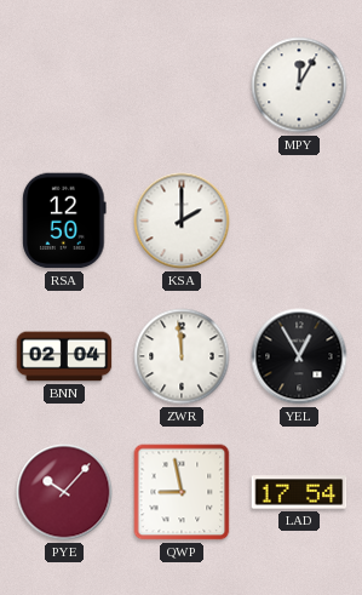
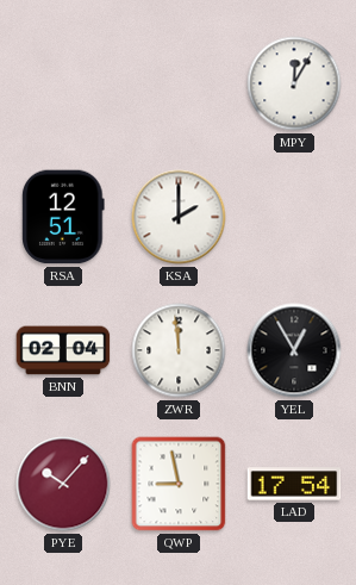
RSA: 12:50 -> 12:51 (63, 217)
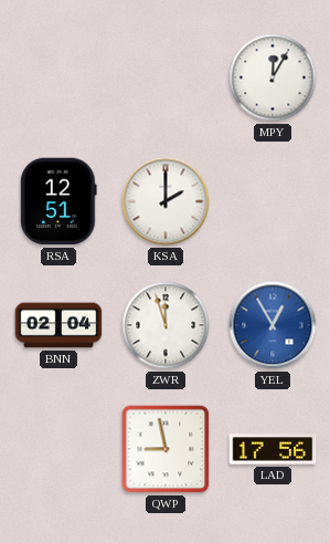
ZWR: 11:59 -> 11:57 (166, 325)
YEL dial: black -> blue (273, 325)
PYE: 10:07 -> none (63, 484)
LAD: 17:54 -> 17:56 (273, 449)
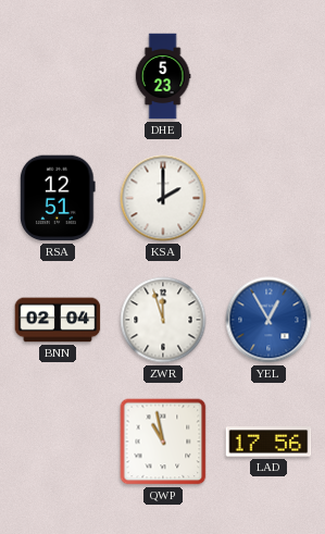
DHE: none -> 5:23 (163, 76)
MPY: 12:05 -> none (273, 77)
QWP: 8:58 -> 10:58 (163, 442)
